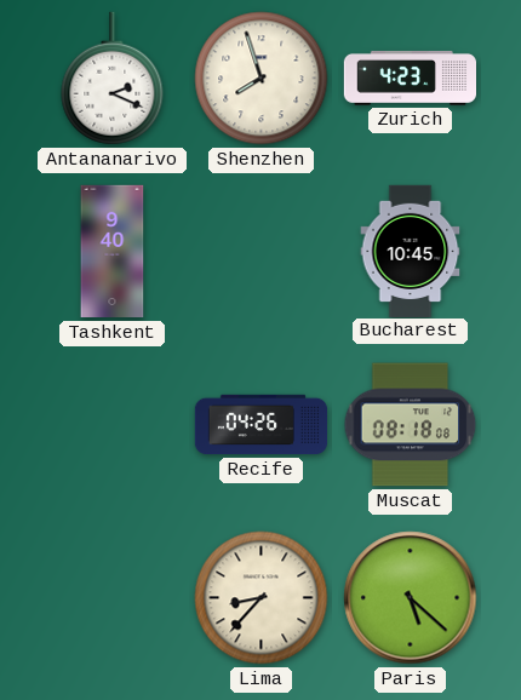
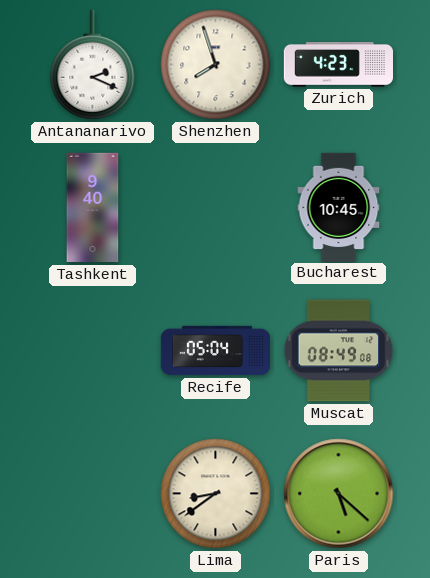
Recife: 04:26 -> 05:04 (216, 351)
Muscat: 08:18 -> 08:49 (339, 351)
Lima: 8:37 -> 8:39 (216, 494)
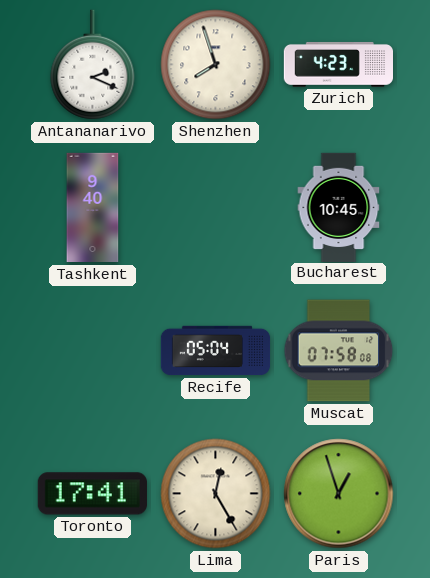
Muscat: 08:49 -> 07:58 (339, 351)
Toronto: none -> 17:41 (92, 494)
Lima: 8:39 -> 12:25 (216, 494)
Paris: 5:22 -> 12:57 (339, 494)
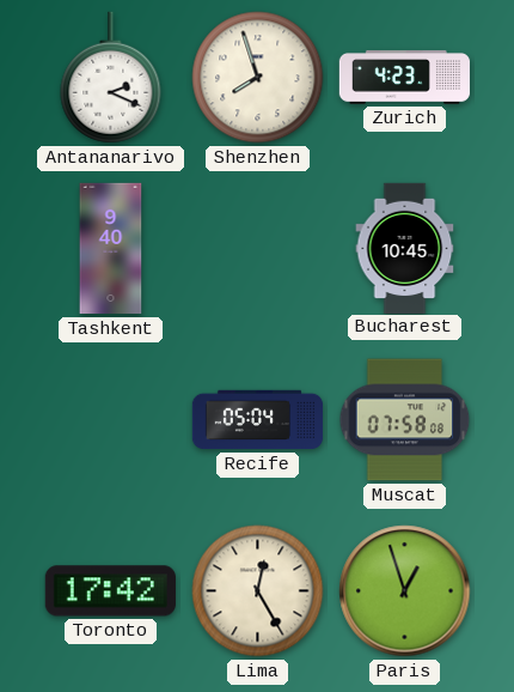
Toronto: 17:41 -> 17:42 (110, 591)
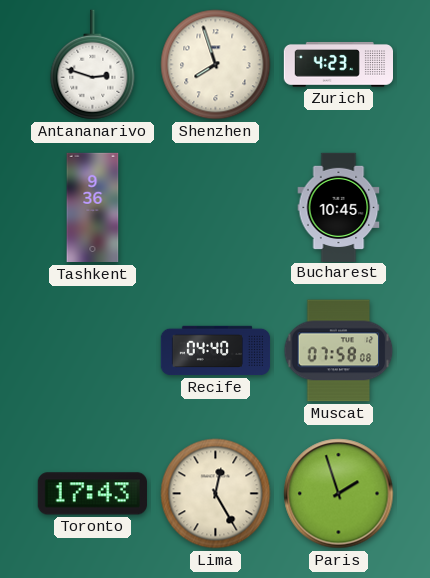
Antananarivo: 2:19 -> 2:48 (93, 65)
Tashkent: 9:40 -> 9:36 (93, 208)
Recife: 05:04 -> 04:40 (216, 351)
Toronto: 17:42 -> 17:43 (92, 494)
Paris: 12:57 -> 1:57 (339, 494)
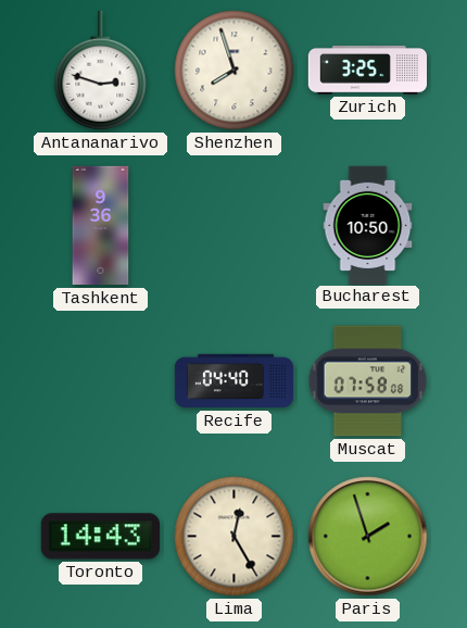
Zurich: 4:23 -> 3:25 (367, 71)
Bucharest: 10:45 -> 10:50 (368, 225)
Toronto: 17:43 -> 14:43 (100, 537)
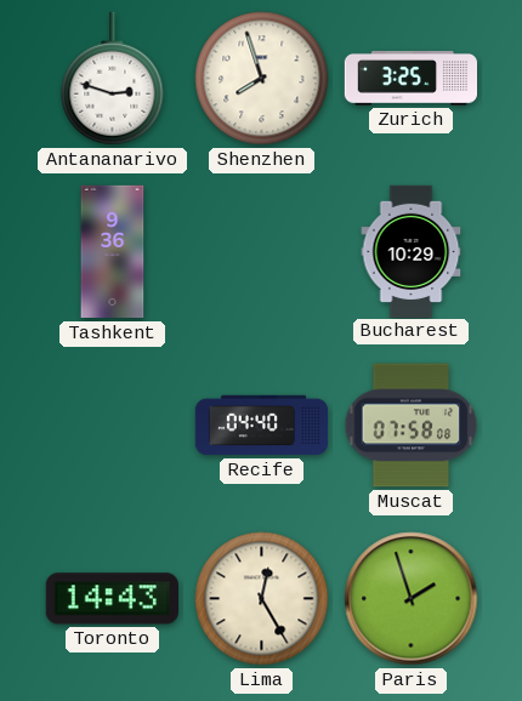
Bucharest: 10:50 -> 10:29 (412, 251)
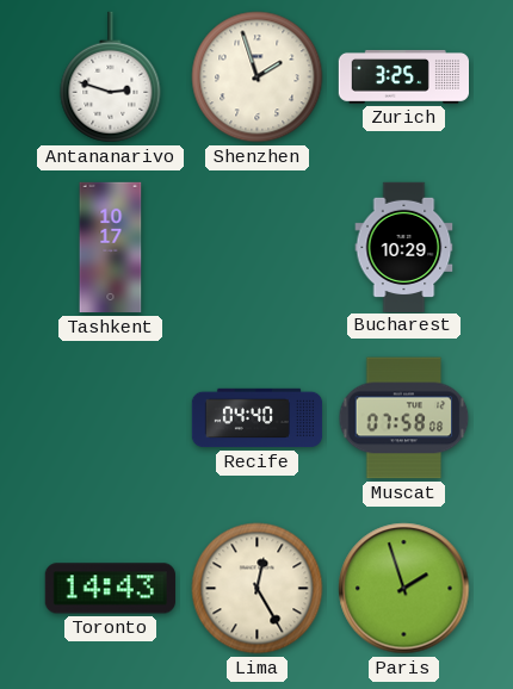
Shenzhen: 7:57 -> 1:57 (258, 77)
Tashkent: 9:36 -> 10:17 (111, 248)
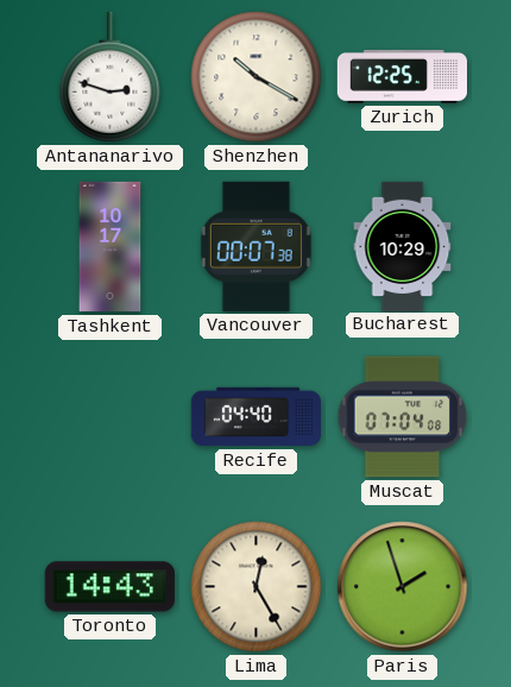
Shenzhen: 1:57 -> 10:20 (257, 77)
Zurich: 3:25 -> 12:25 (402, 77)
Vancouver: none -> 00:07 (255, 246)
Muscat: 07:58 -> 07:04 (403, 417)
